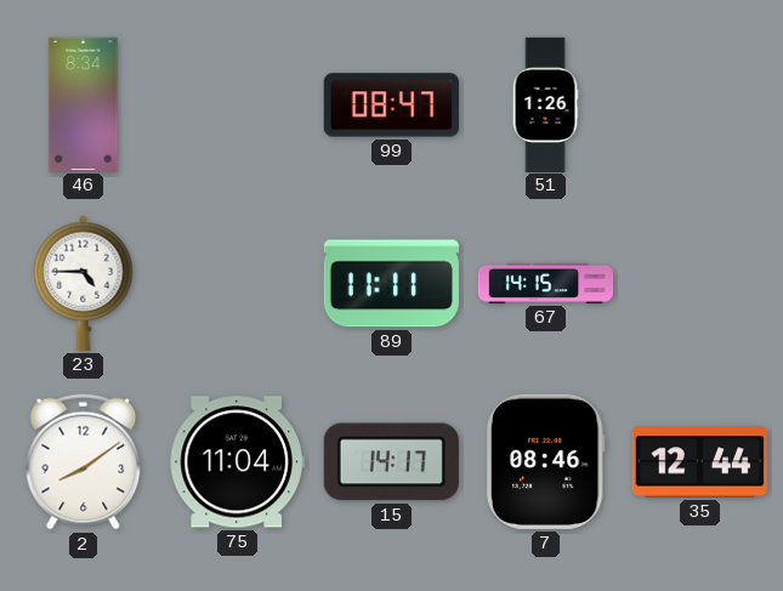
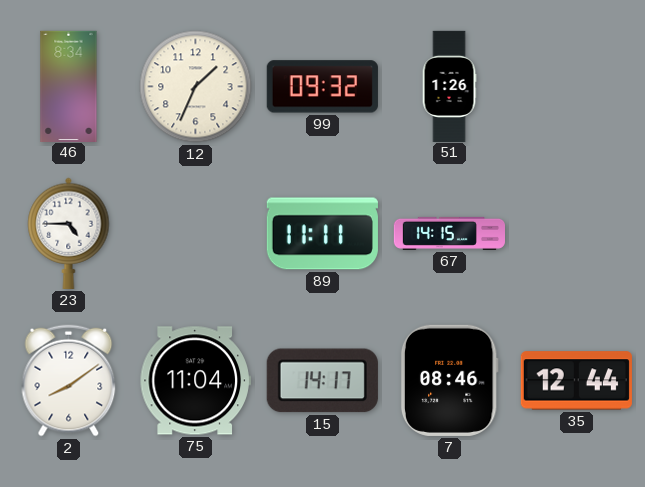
12: none -> 1:34 (196, 87)
99: 08:47 -> 09:32 (322, 87)
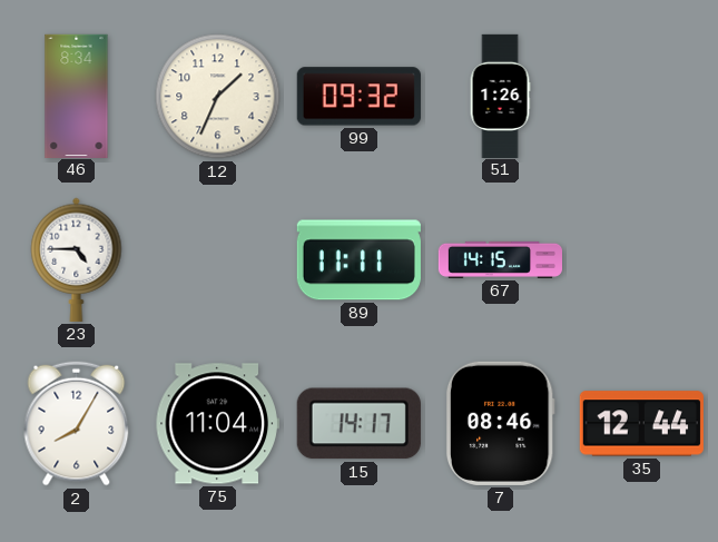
2: 8:09 -> 8:05 (77, 424)
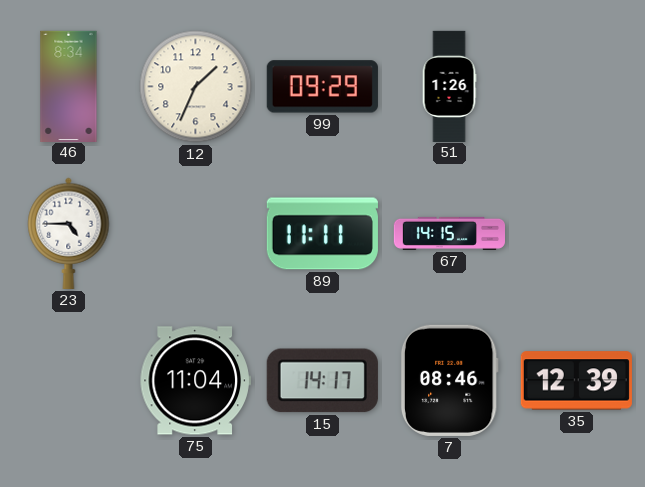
99: 09:32 -> 09:29 (322, 87)
2: 8:05 -> none (77, 424)
35: 12:44 -> 12:39 (576, 381)
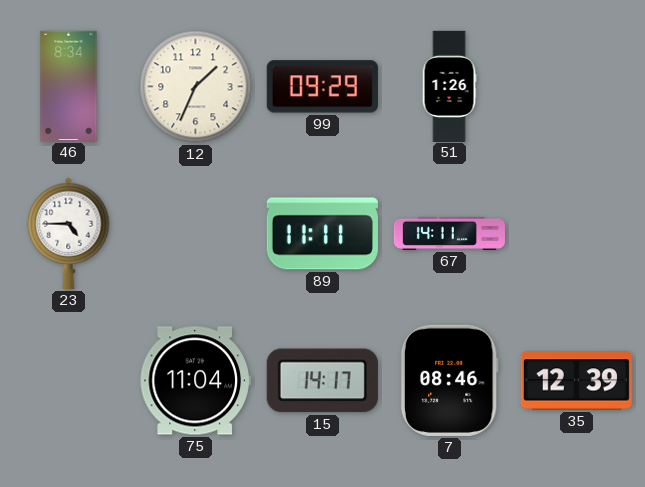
67: 14:15 -> 14:11 (449, 233)
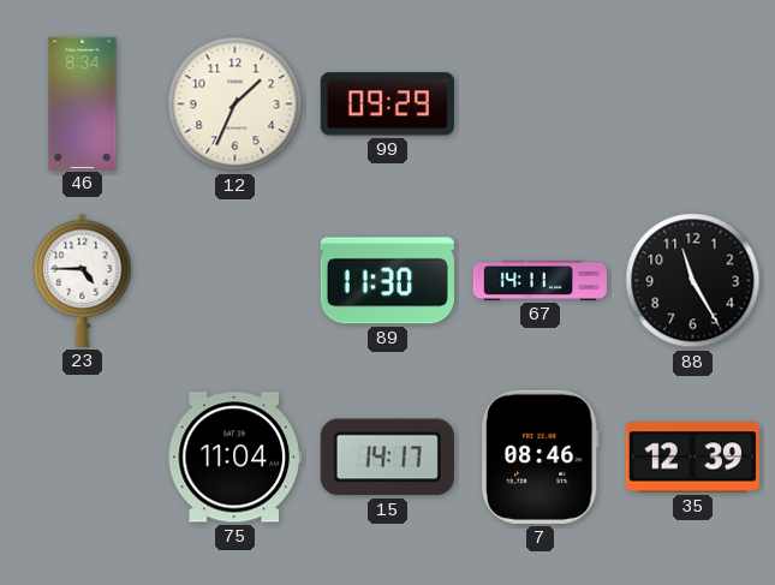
51: 1:26 -> none (449, 86)
89: 11:11 -> 11:30 (387, 281)
88: none -> 11:25 (693, 281)
